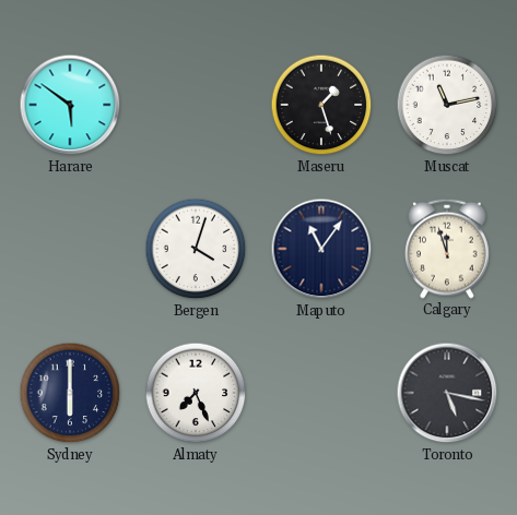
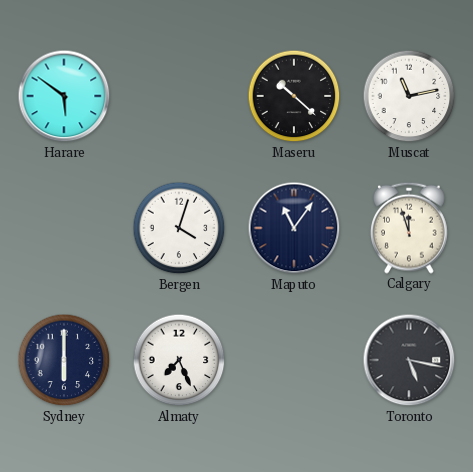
Maseru: 1:27 -> 10:22 (294, 96)
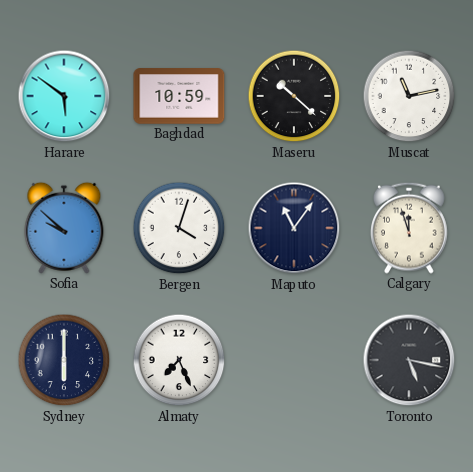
Baghdad: none -> 10:59 (179, 96)
Sofia: none -> 9:52 (64, 228)
